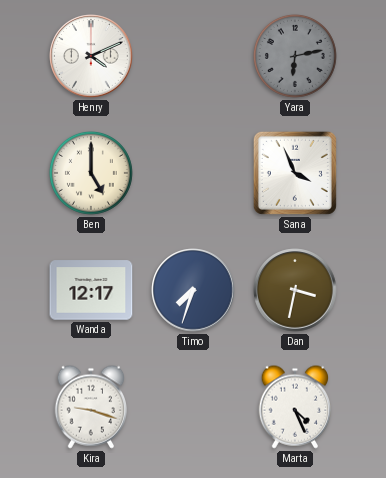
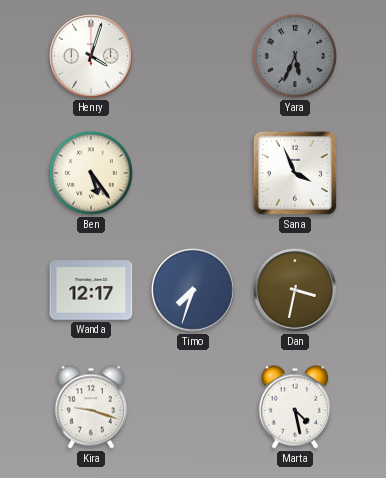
Henry: 4:11 -> 4:03 (91, 56)
Yara: 6:13 -> 5:34 (295, 56)
Ben: 5:00 -> 5:24 (91, 173)
Marta: 4:26 -> 4:28 (294, 407)
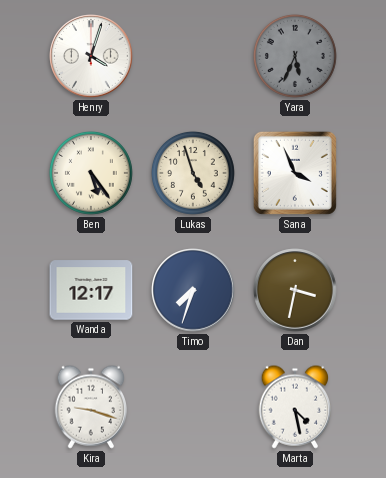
Lukas: none -> 4:57 (193, 173)
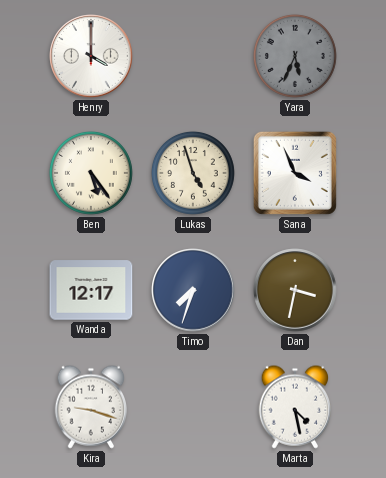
Henry: 4:03 -> 4:00 (91, 56)
